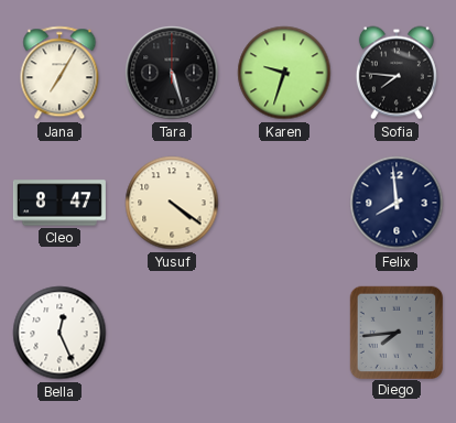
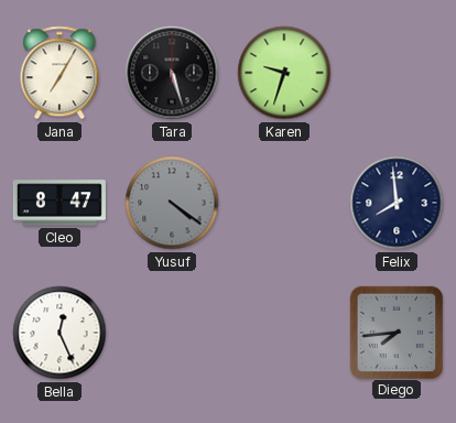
Sofia: 7:46 -> none (397, 73)
Yusuf dial: cream -> grey (172, 203)
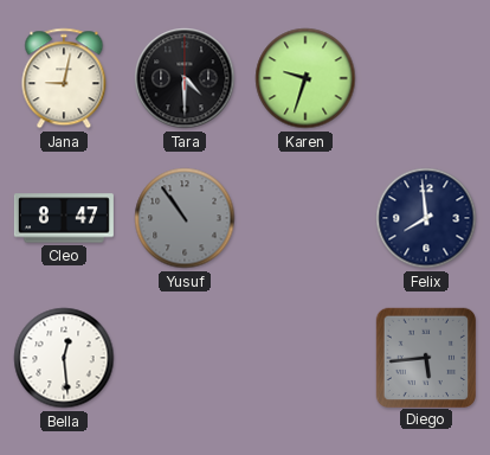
Jana: 7:05 -> 9:02 (64, 78)
Tara: 5:27 -> 4:30 (185, 78)
Yusuf: 4:21 -> 10:54 (185, 218)
Bella: 12:26 -> 12:29 (64, 358)
Diego: 7:44 -> 5:44 (425, 357)
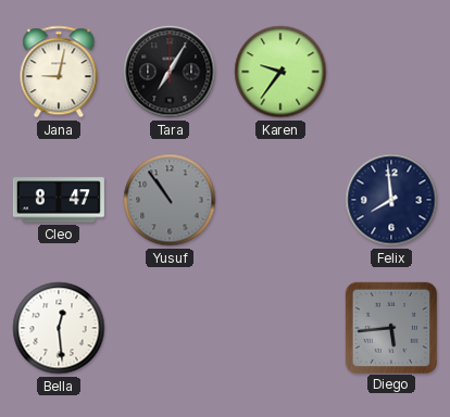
Tara: 4:30 -> 7:05 (170, 72)
Karen: 9:33 -> 9:36 (280, 72)
